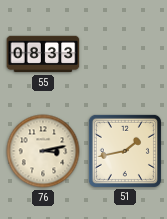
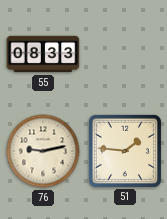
76: 3:13 -> 9:13 (43, 151)
51: 1:43 -> 1:46 (125, 151)
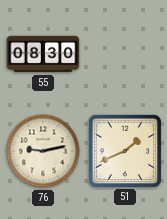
55: 08:33 -> 08:30 (43, 54)
51: 1:46 -> 1:41 (125, 151)
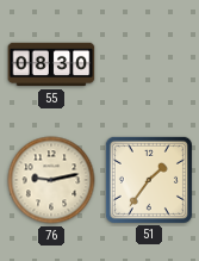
51: 1:41 -> 1:36 (149, 180)
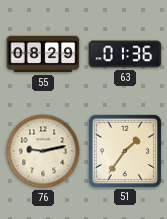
55: 08:30 -> 08:29 (43, 54)
63: none -> 01:36 (125, 54)
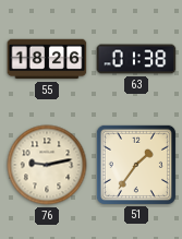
55: 08:29 -> 18:26 (47, 59)
63: 01:36 -> 01:38 (136, 59)
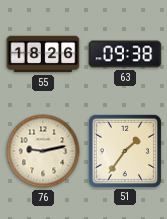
63: 01:38 -> 09:38 (125, 54)
